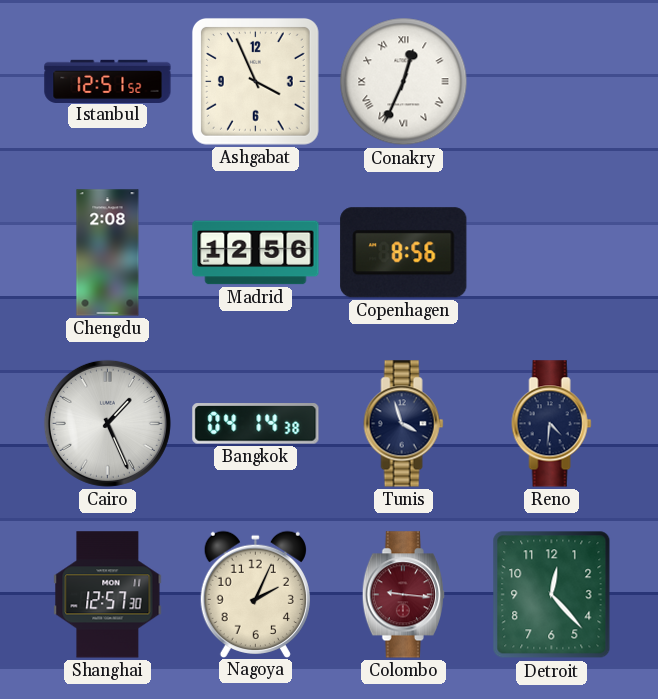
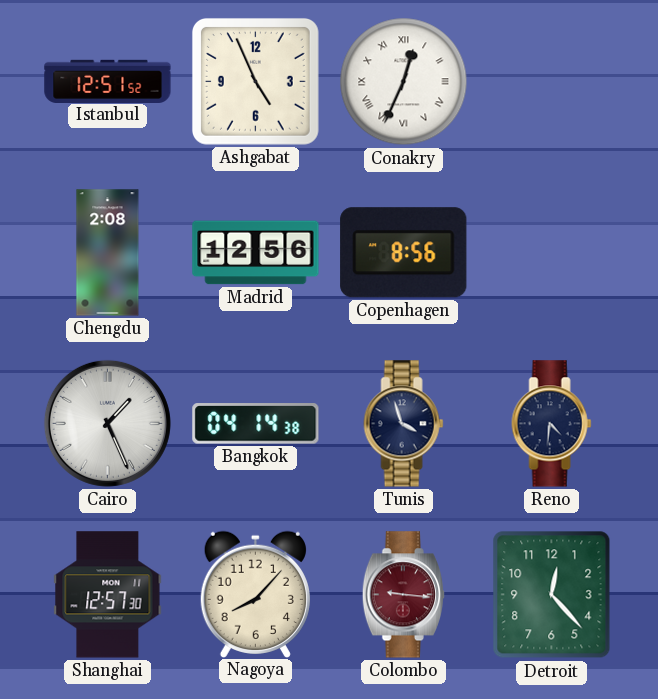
Ashgabat: 3:56 -> 4:56 (255, 81)
Nagoya: 2:04 -> 8:07 (255, 594)
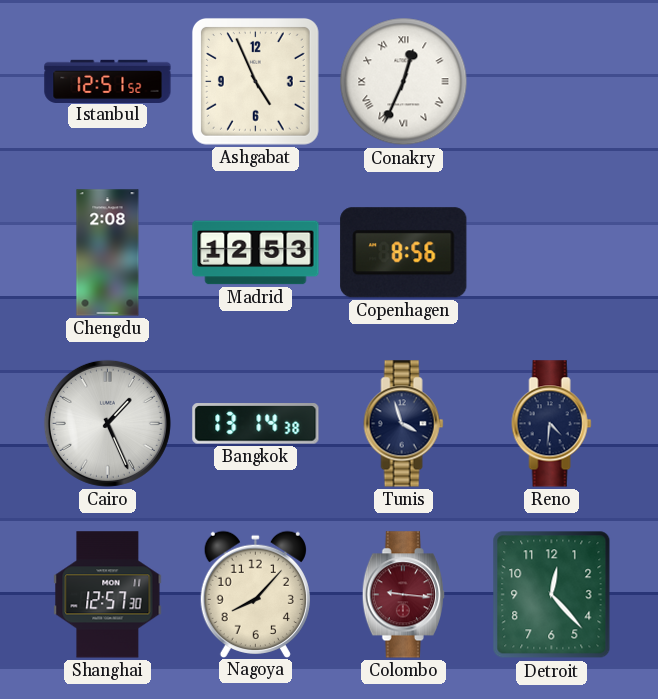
Madrid: 12:56 -> 12:53 (256, 253)
Bangkok: 04:14 -> 13:14 (256, 424)
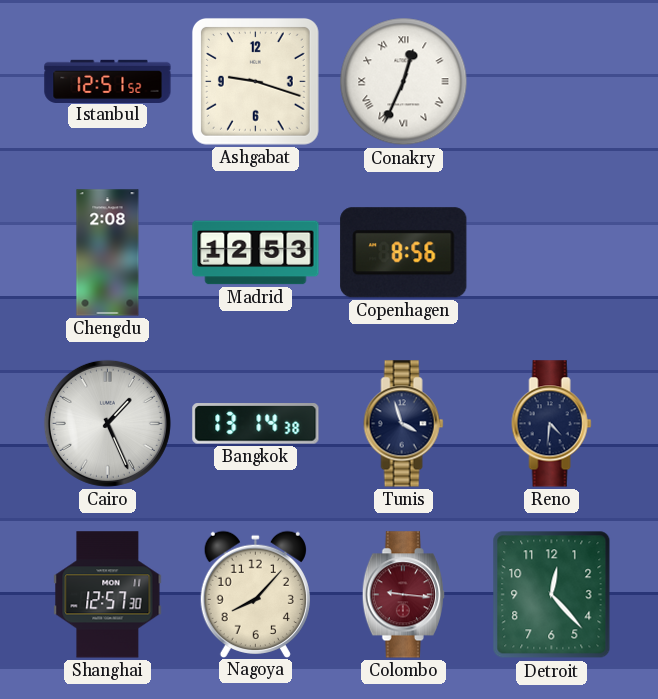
Ashgabat: 4:56 -> 9:18 (255, 81)
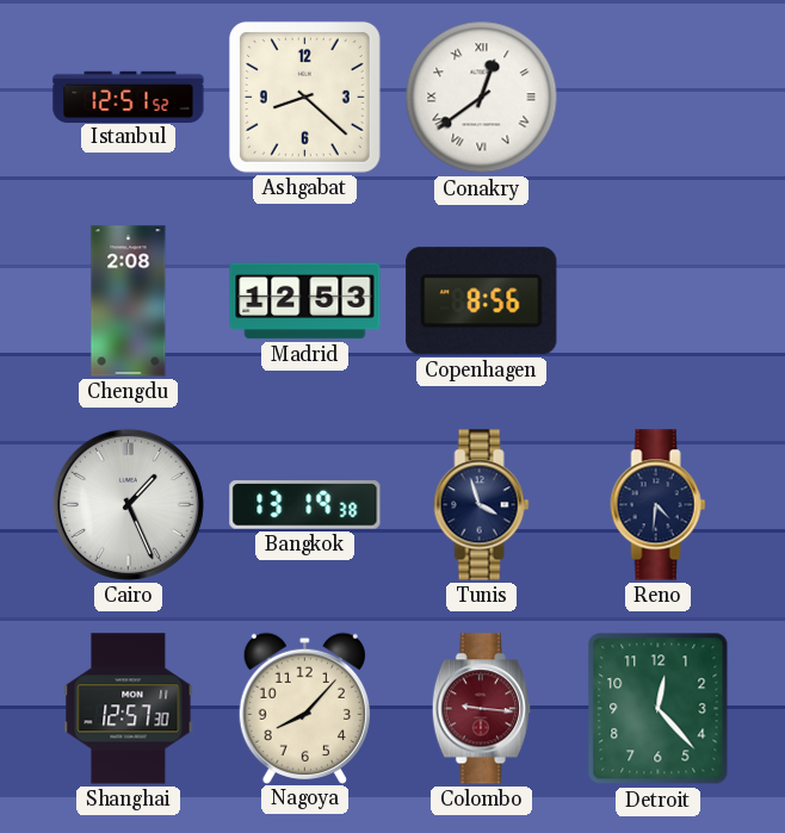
Ashgabat: 9:18 -> 8:22 (304, 97)
Conakry: 12:34 -> 12:39 (482, 98)
Bangkok: 13:14 -> 13:19 (305, 505)
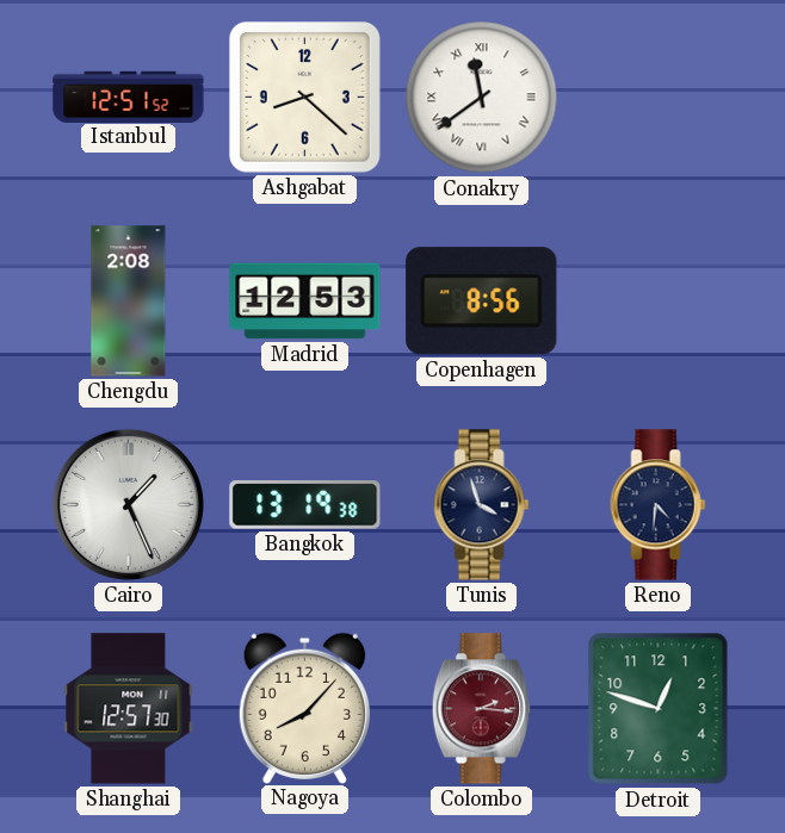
Conakry: 12:39 -> 11:39 (482, 98)
Colombo: 9:16 -> 2:16 (481, 709)
Detroit: 12:23 -> 12:48 (659, 709)
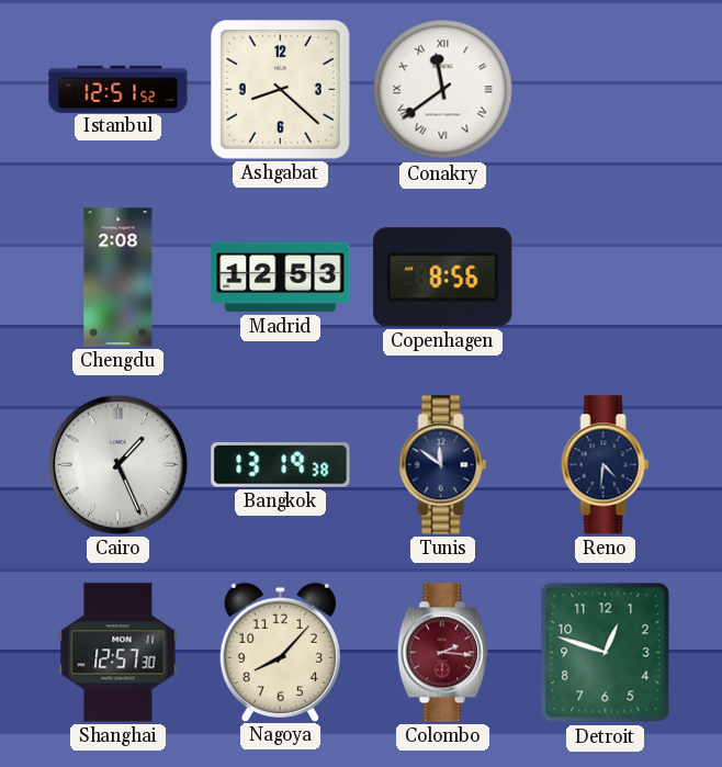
Tunis: 3:57 -> 11:51 (443, 465)
